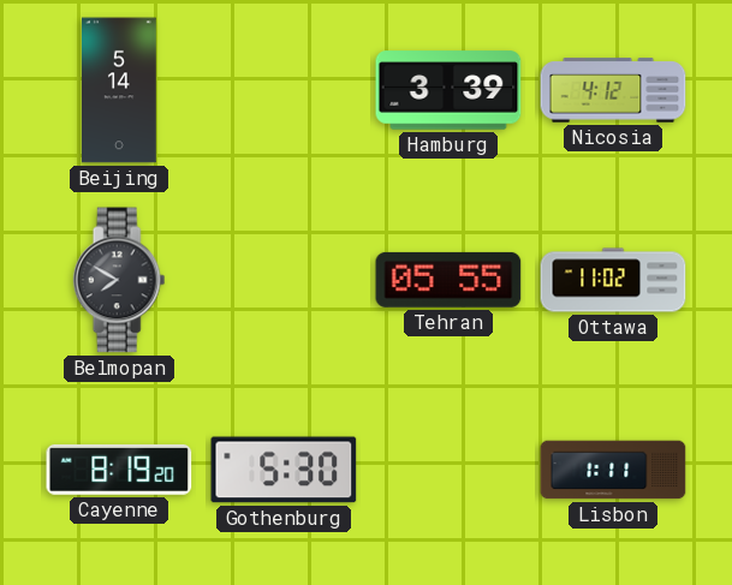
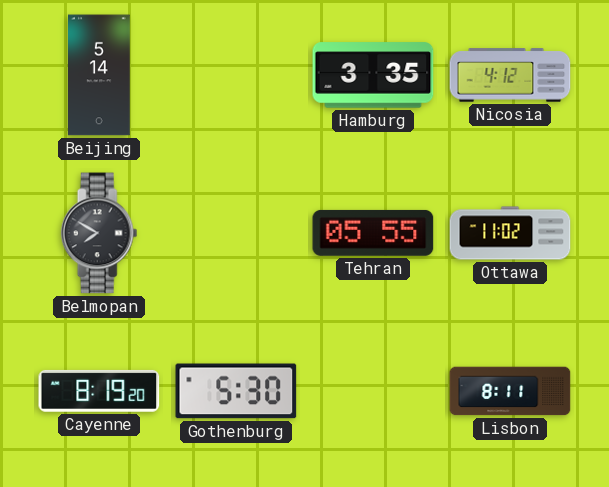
Hamburg: 3:39 -> 3:35 (373, 75)
Lisbon: 1:11 -> 8:11 (510, 391)
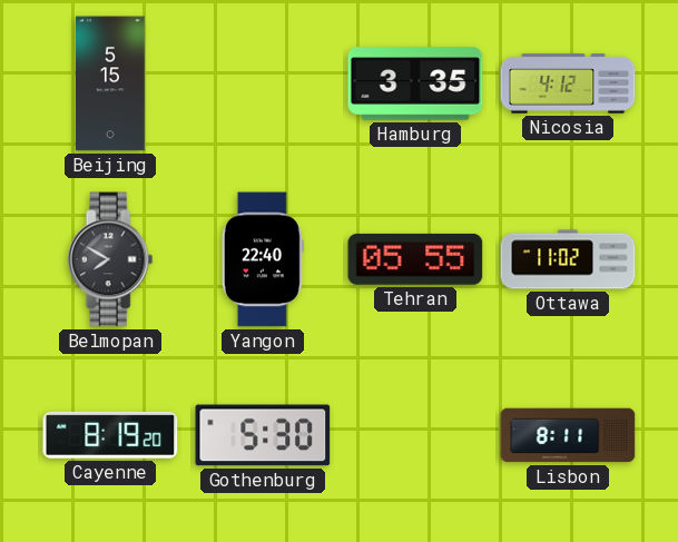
Beijing: 5:14 -> 5:15 (111, 83)
Yangon: none -> 22:40 (263, 259)
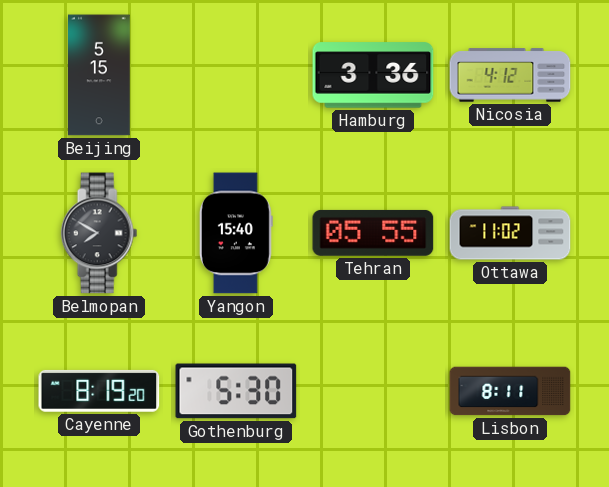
Hamburg: 3:35 -> 3:36 (373, 75)
Yangon: 22:40 -> 15:40 (236, 233)
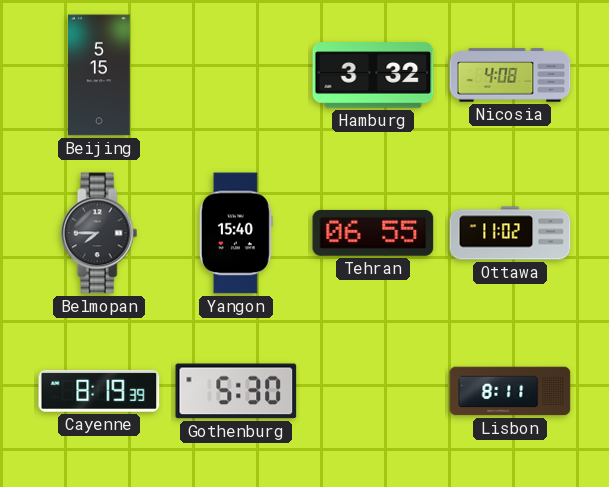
Hamburg: 3:36 -> 3:32 (373, 75)
Nicosia: 4:12 -> 4:08 (510, 75)
Belmopan: 7:50 -> 7:45 (99, 233)
Tehran: 05:55 -> 06:55 (373, 233)
Cayenne: 8:19:20 -> 8:19:39 (99, 391)
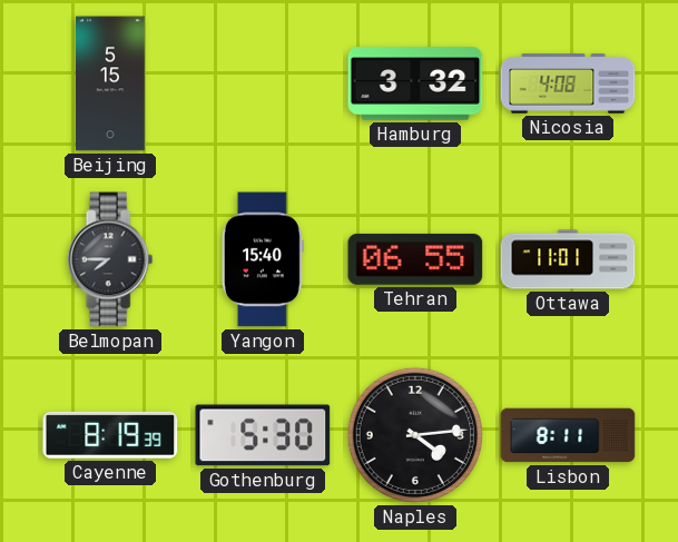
Ottawa: 11:02 -> 11:01 (568, 259)
Naples: none -> 4:14 (415, 435)
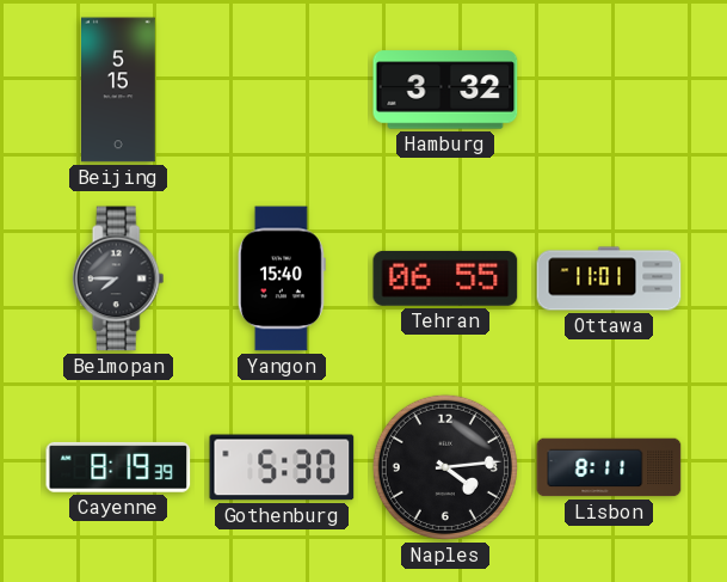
Nicosia: 4:08 -> none (568, 83)
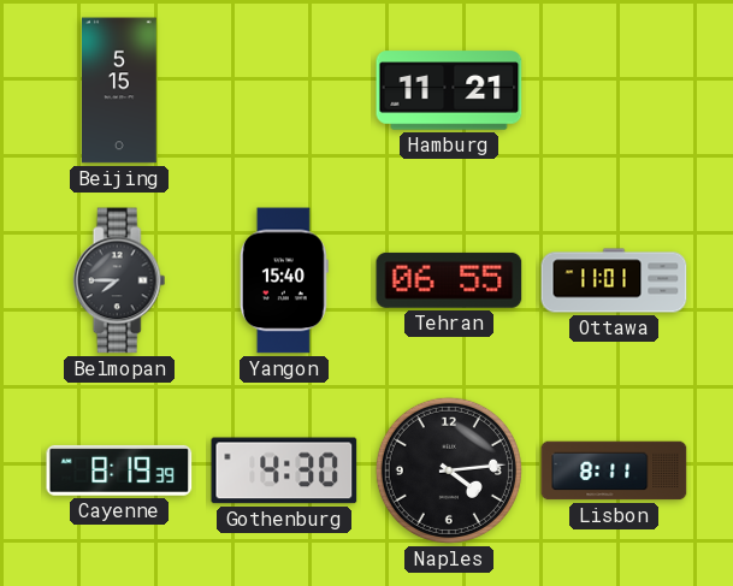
Hamburg: 3:32 -> 11:21 (449, 90)
Gothenburg: 5:30 -> 4:30 (284, 470)
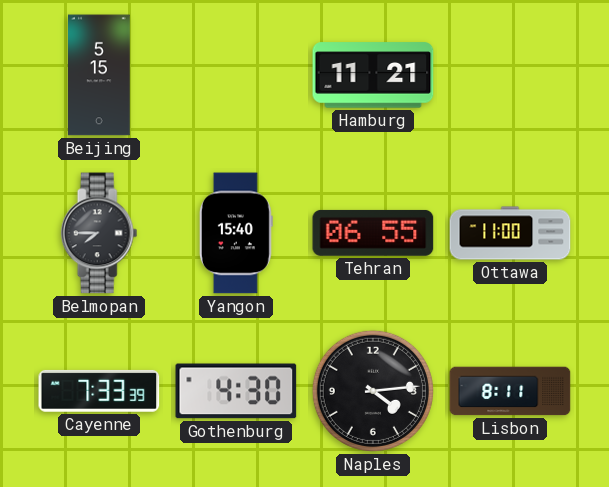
Ottawa: 11:01 -> 11:00 (510, 233)
Cayenne: 8:19 -> 7:33 (99, 391)
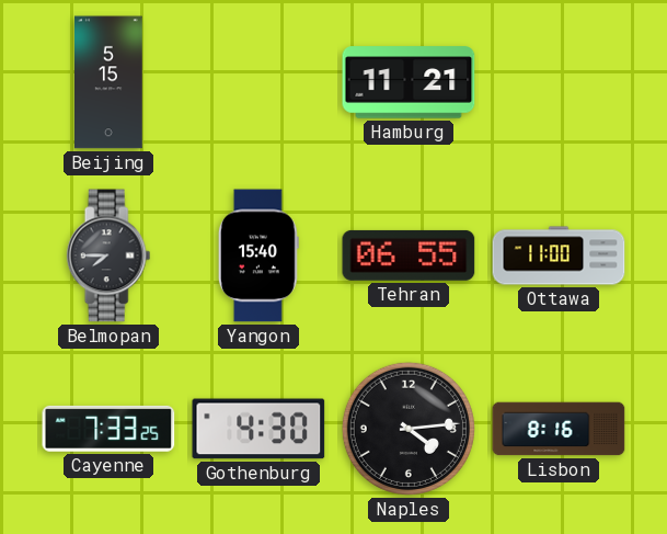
Cayenne: 7:33:39 -> 7:33:25 (108, 429)
Lisbon: 8:11 -> 8:16 (559, 429)
